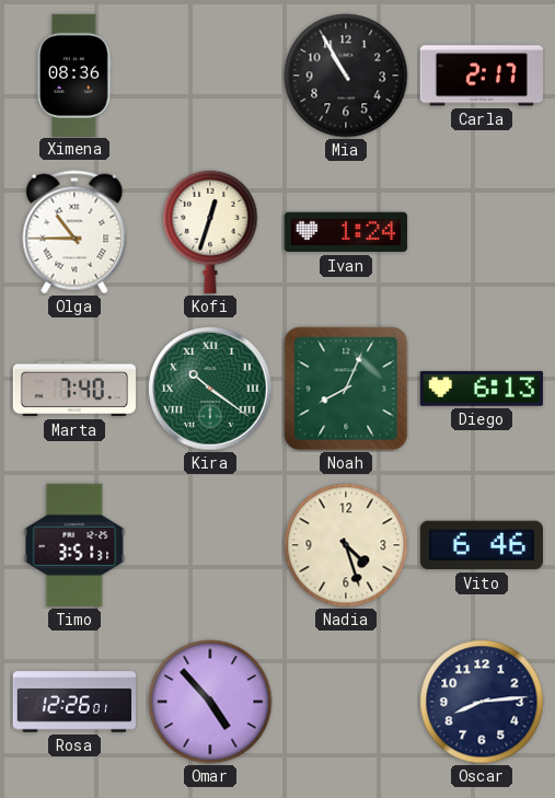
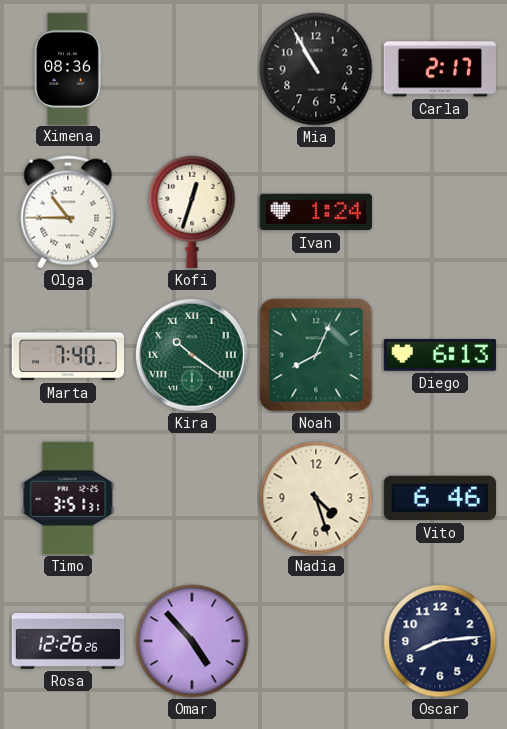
Rosa: 12:26:01 -> 12:26:26 (67, 641)
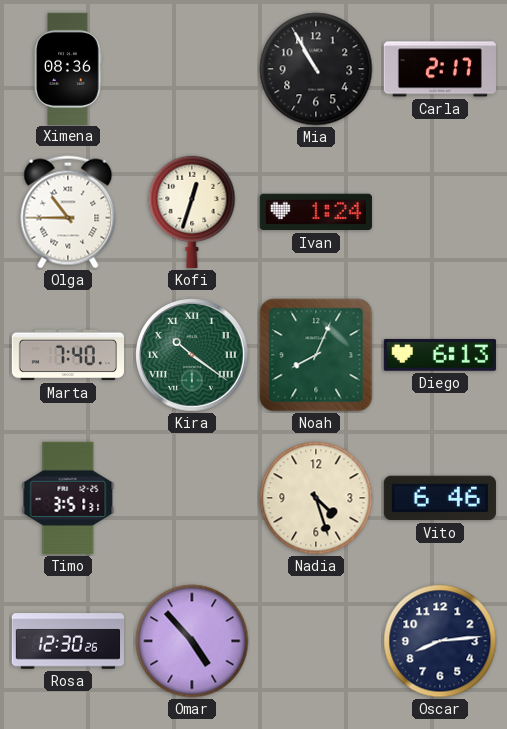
Rosa: 12:26 -> 12:30 (67, 641)
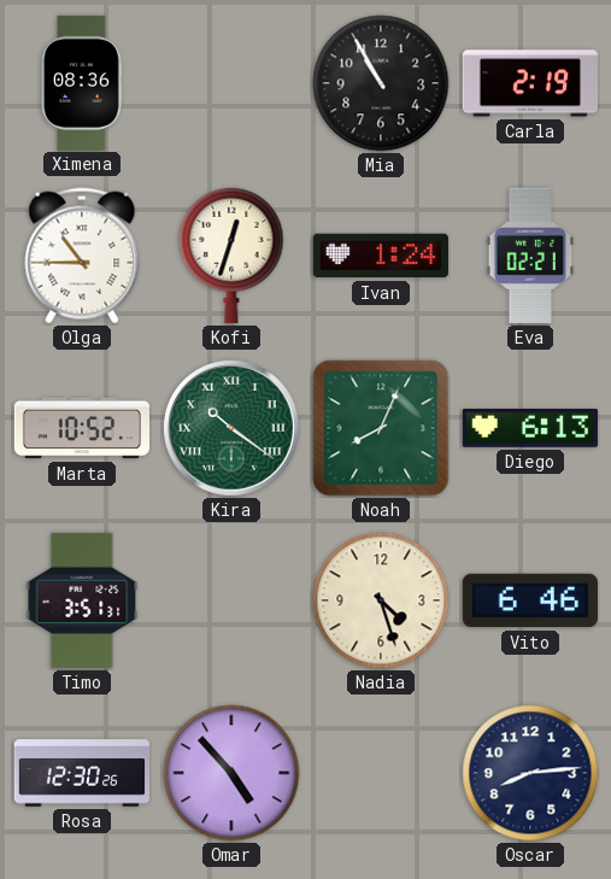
Carla: 2:17 -> 2:19 (530, 83)
Eva: none -> 02:21 (530, 256)
Marta: 7:40 -> 10:52 (81, 428)
